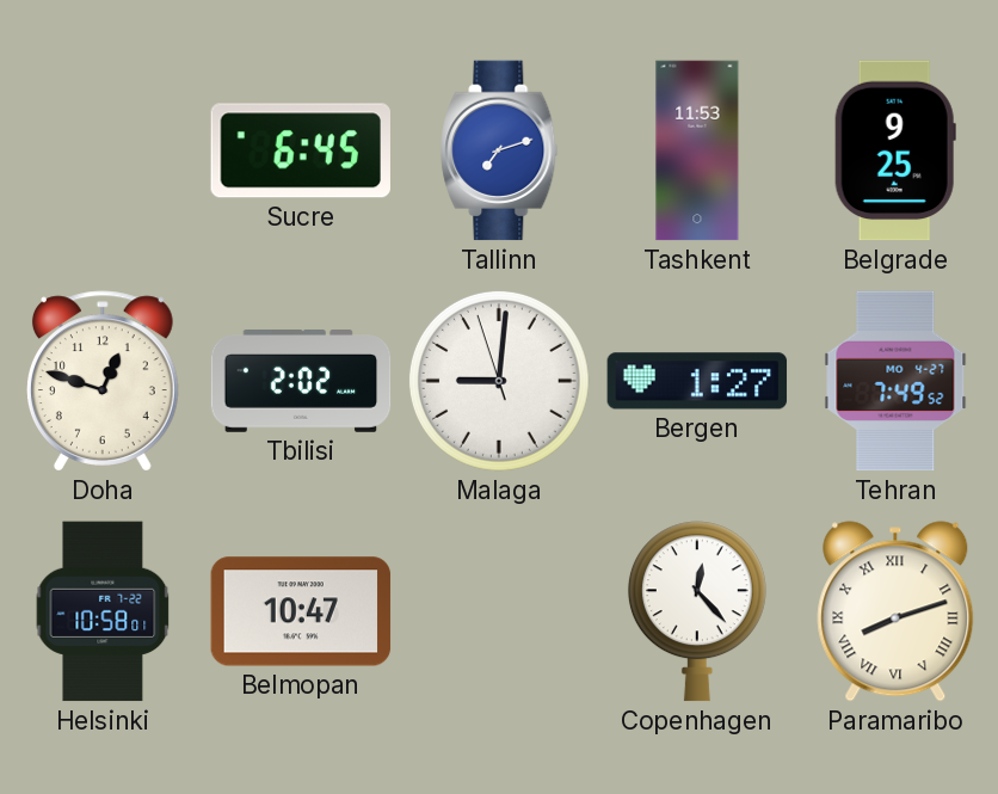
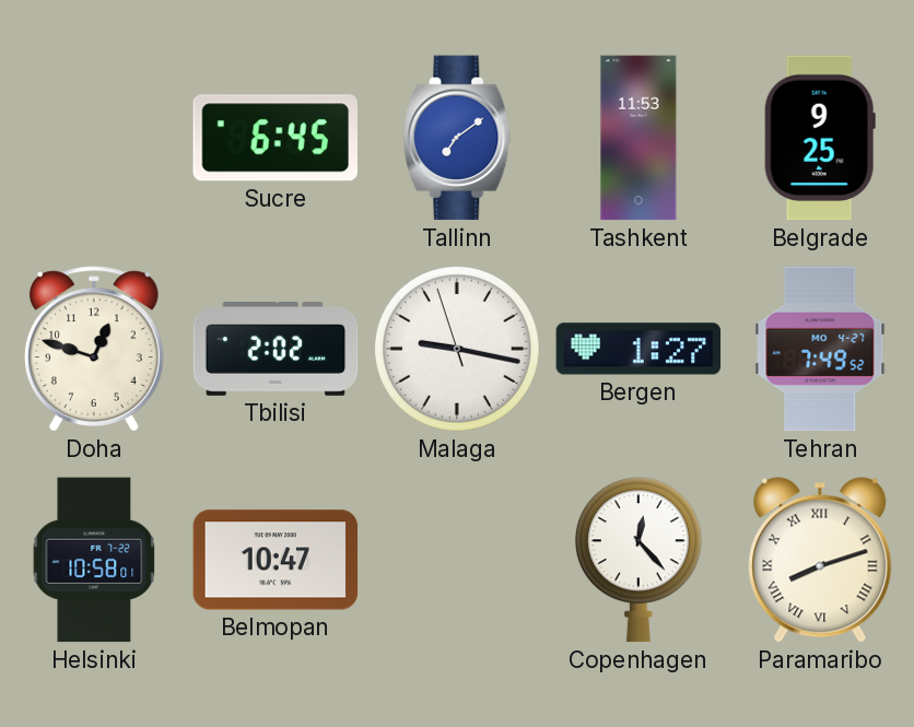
Tallinn: 7:12 -> 7:09 (457, 138)
Malaga: 9:00 -> 9:16 (457, 349)
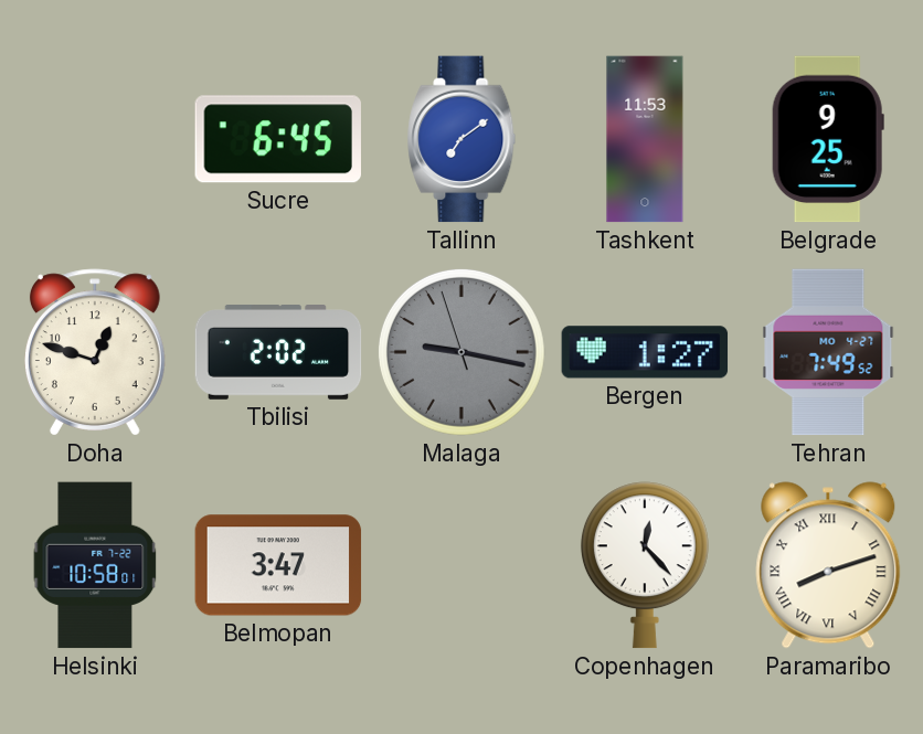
Malaga dial: white -> grey (462, 352)
Belmopan: 10:47 -> 3:47 (278, 565)
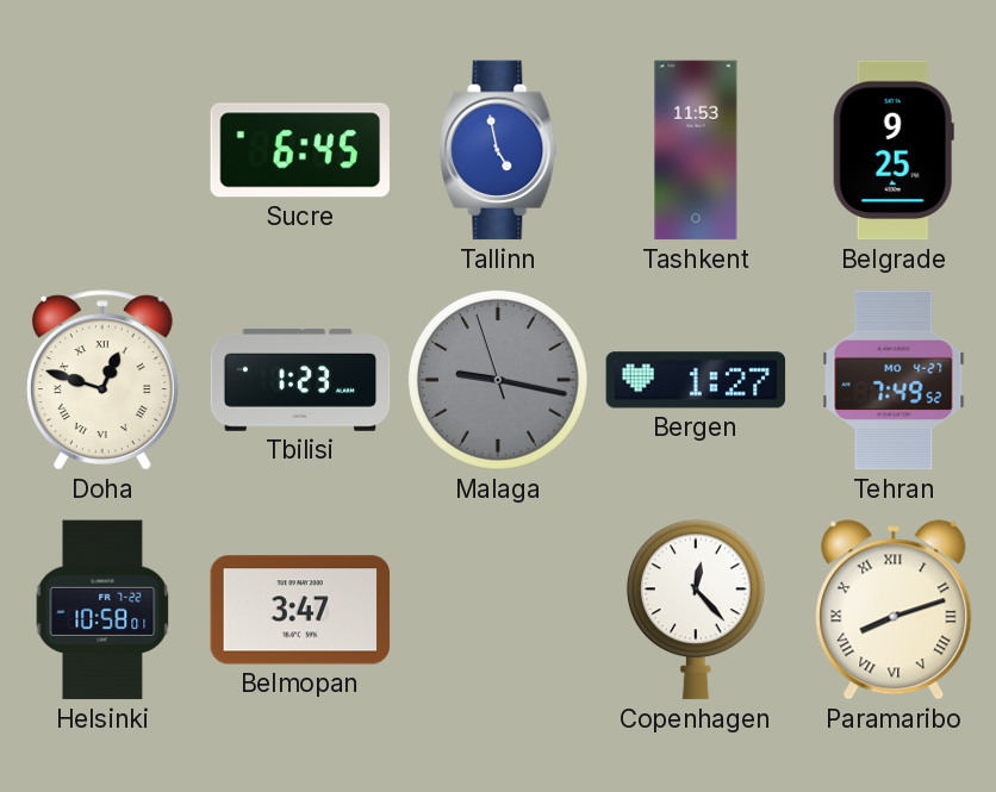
Tallinn: 7:09 -> 4:58 (498, 150)
Doha numerals: Arabic -> Roman (102, 380)
Tbilisi: 2:02 -> 1:23 (300, 381)
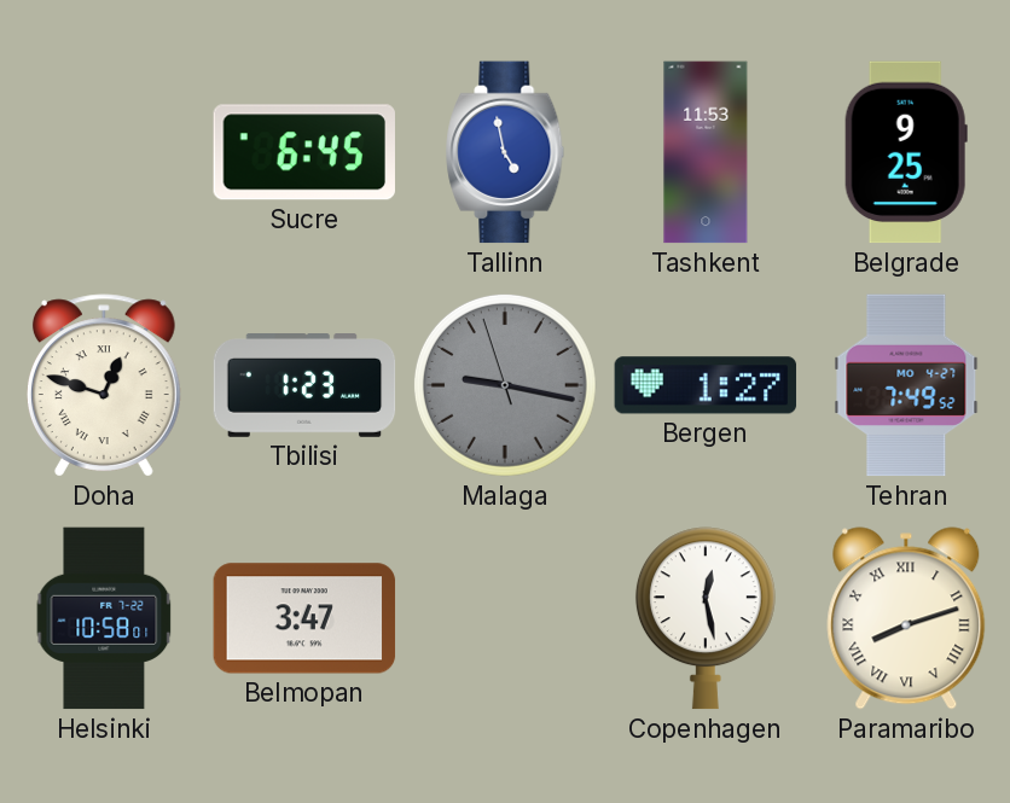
Copenhagen: 12:23 -> 12:28 (706, 618)
